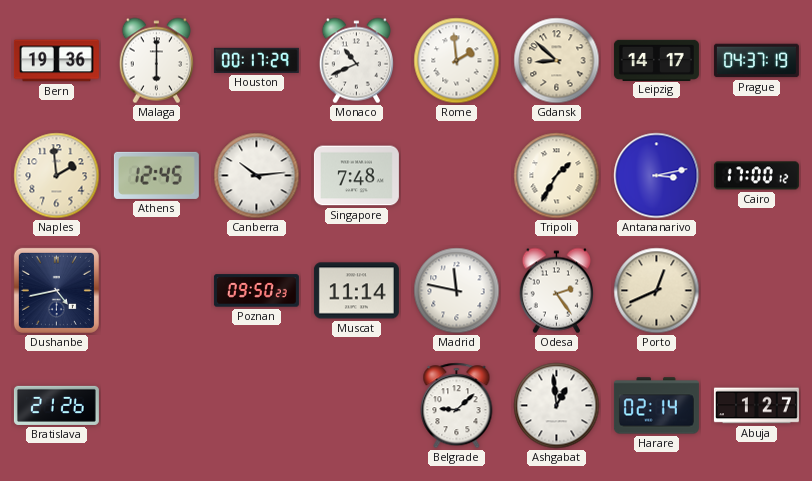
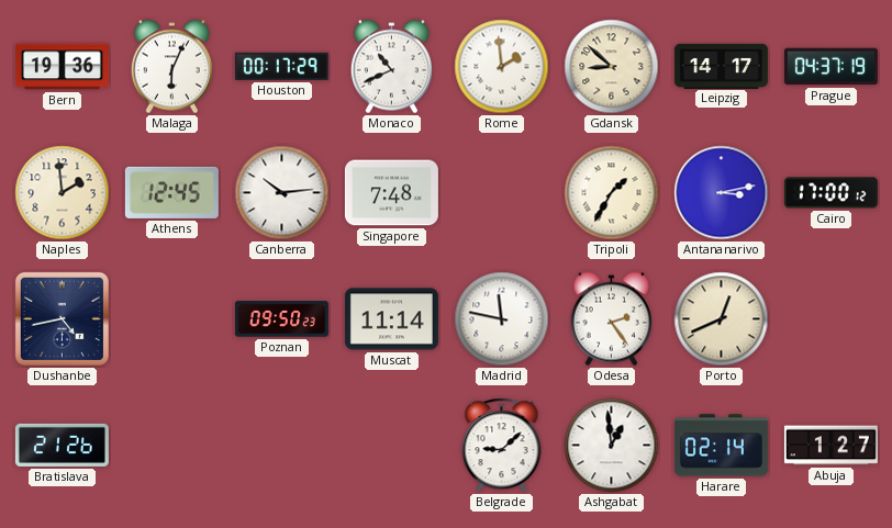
Malaga: 6:00 -> 6:04 (171, 67)
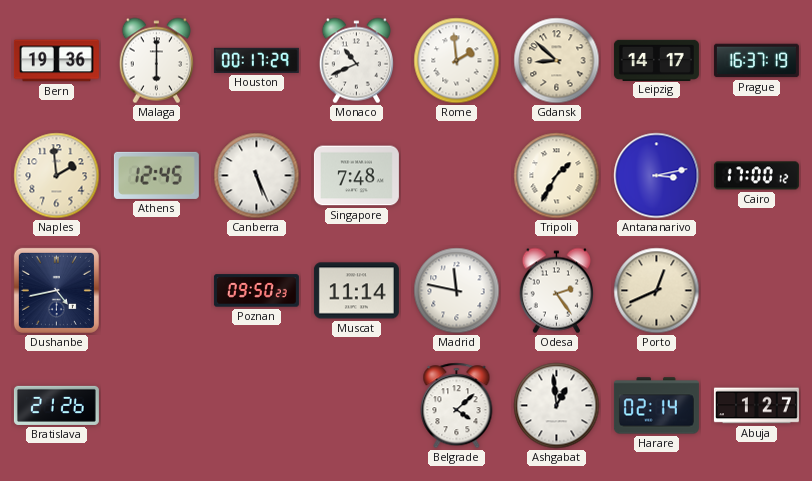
Malaga: 6:04 -> 6:00 (156, 61)
Prague: 04:37 -> 16:37 (756, 61)
Canberra: 10:14 -> 5:26 (257, 176)
Belgrade: 9:08 -> 4:08 (457, 406)
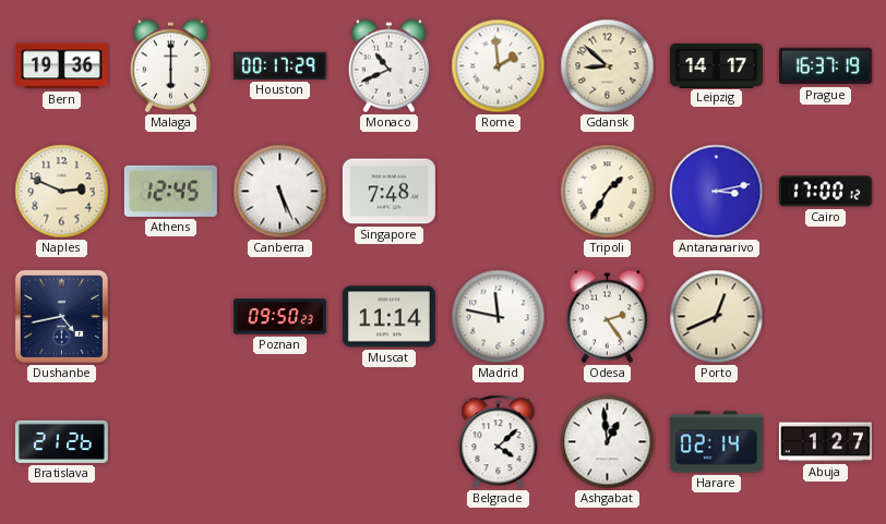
Naples: 1:59 -> 2:49 (62, 192)
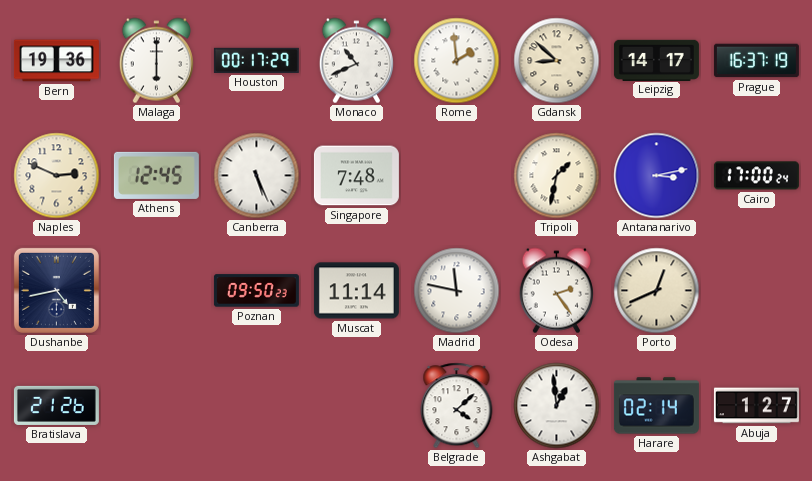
Tripoli: 1:35 -> 1:32 (557, 176)
Cairo: 17:00:12 -> 17:00:24 (756, 176)
